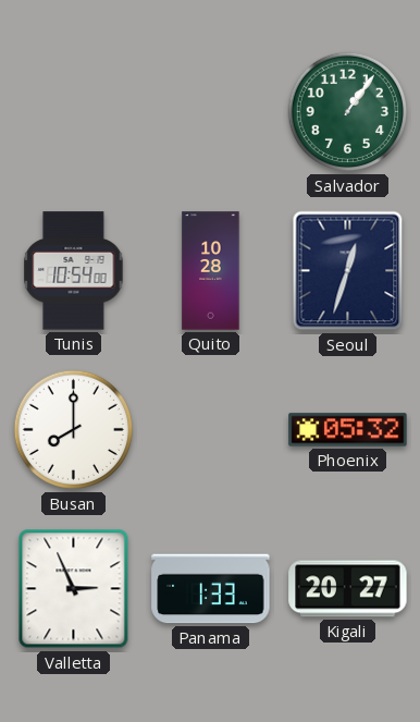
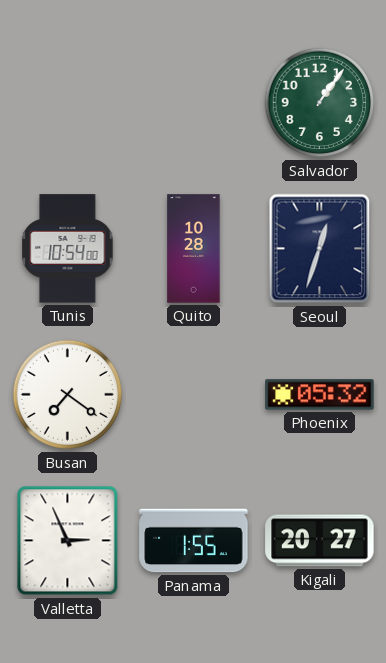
Busan: 8:00 -> 7:21 (68, 395)
Panama: 1:33 -> 1:55 (194, 541)
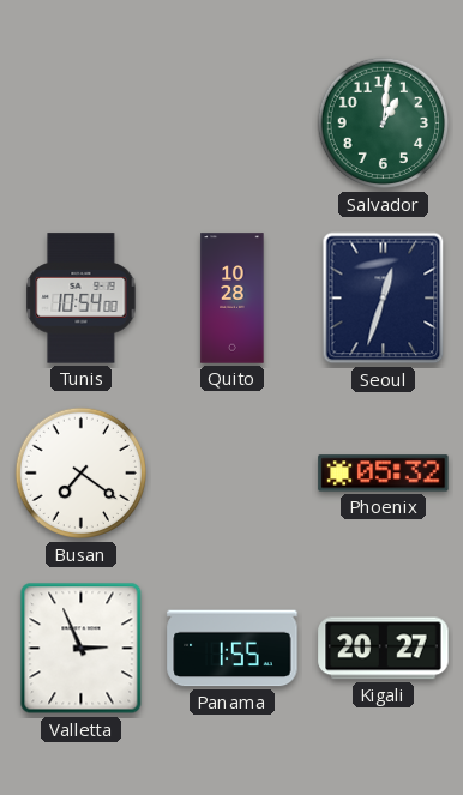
Salvador: 1:06 -> 1:01 (384, 124)
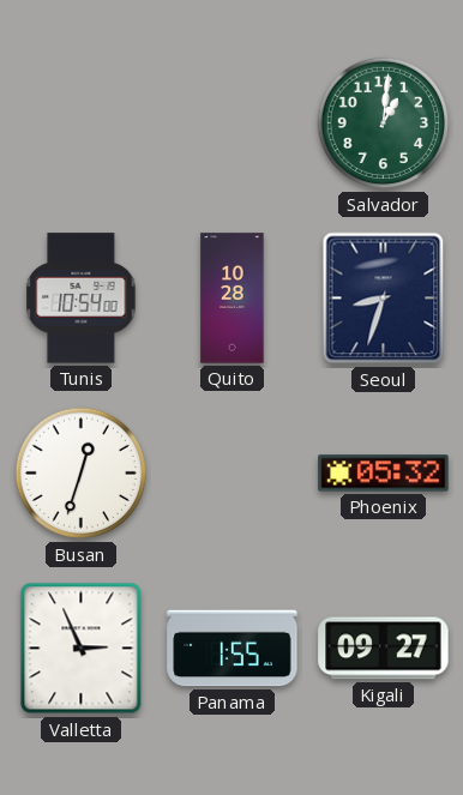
Seoul: 12:33 -> 8:33 (384, 299)
Busan: 7:21 -> 12:33 (82, 474)
Kigali: 20:27 -> 09:27 (384, 649)
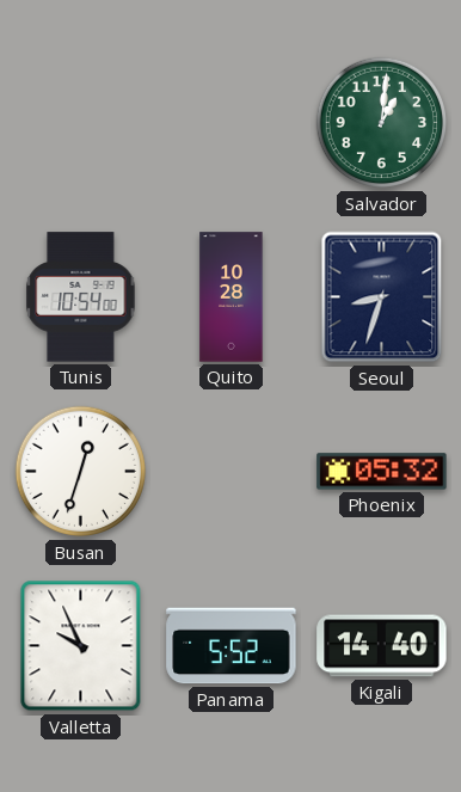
Valletta: 2:56 -> 9:56 (81, 646)
Panama: 1:55 -> 5:52 (232, 646)
Kigali: 09:27 -> 14:40 (382, 646)
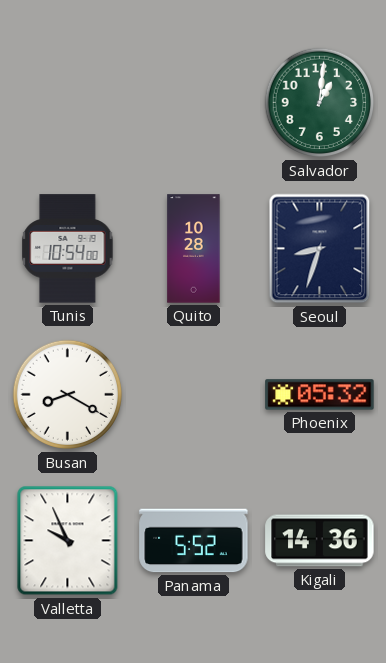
Busan: 12:33 -> 8:20 (68, 395)
Kigali: 14:40 -> 14:36 (320, 541)
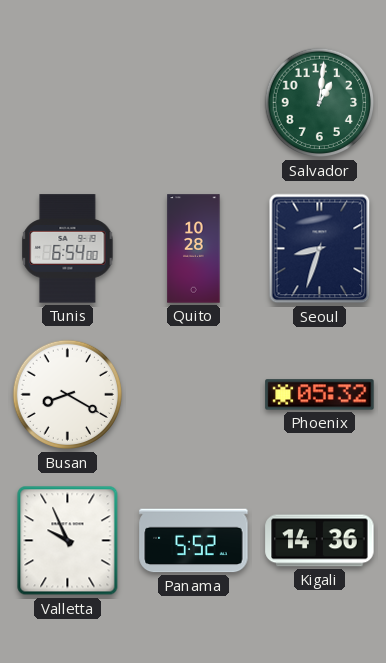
Tunis: 10:54 -> 6:54 (68, 249)
